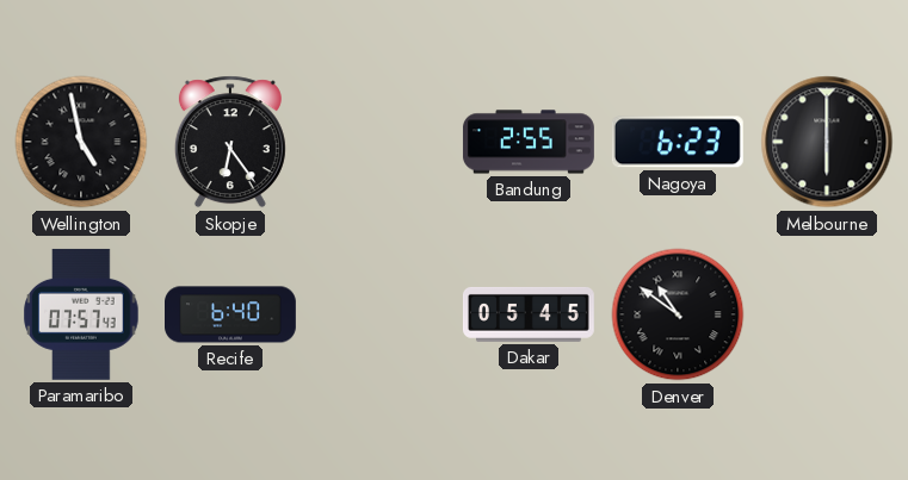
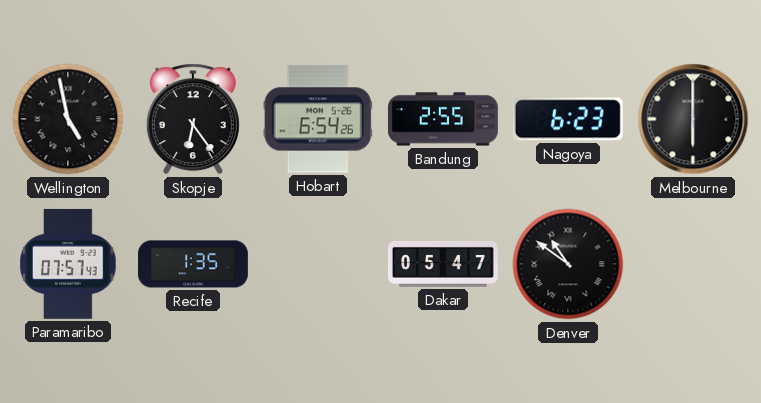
Hobart: none -> 6:54 (318, 119)
Recife: 6:40 -> 1:35 (194, 264)
Dakar: 05:45 -> 05:47 (443, 264)
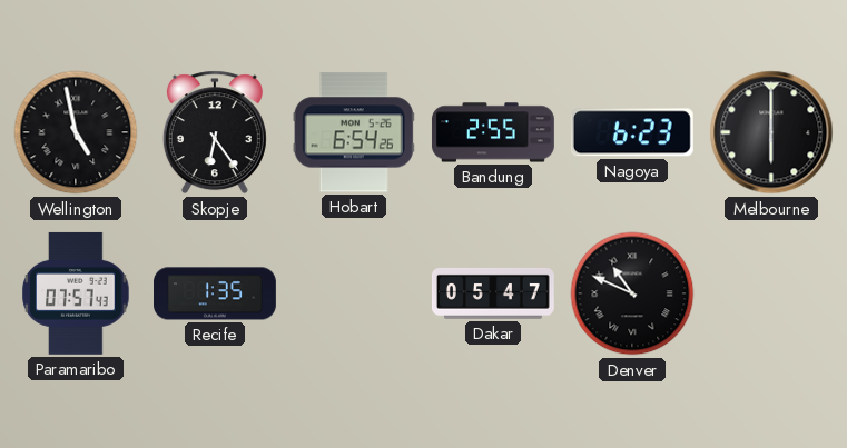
Denver: 10:51 -> 10:49 (632, 293)
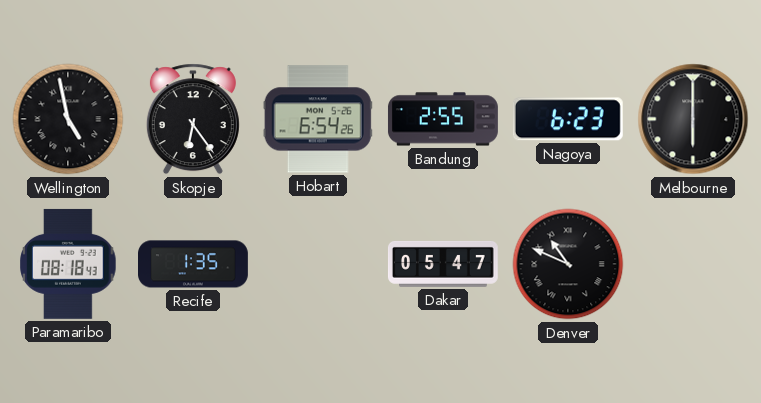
Paramaribo: 07:57 -> 08:18 (68, 264)
